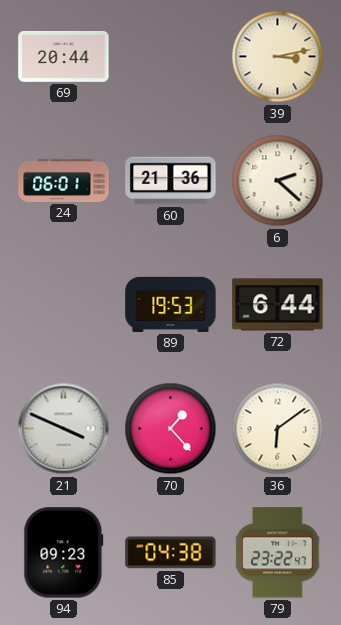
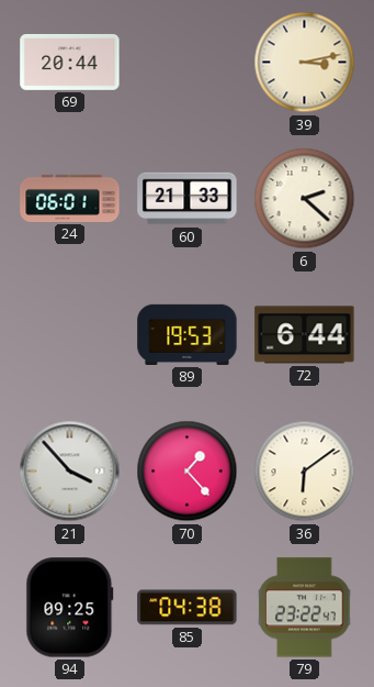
60: 21:36 -> 21:33 (188, 199)
21: 3:49 -> 3:53 (70, 472)
94: 09:23 -> 09:25 (70, 608)
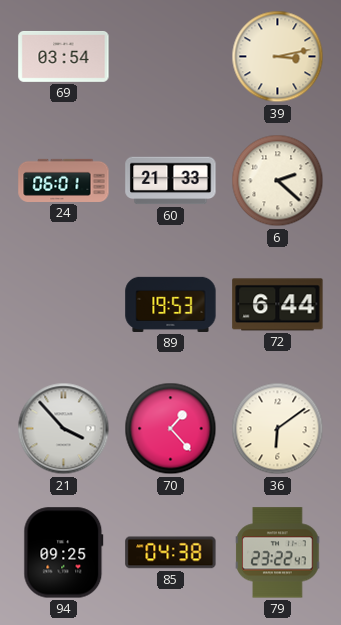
69: 20:44 -> 03:54 (64, 56)
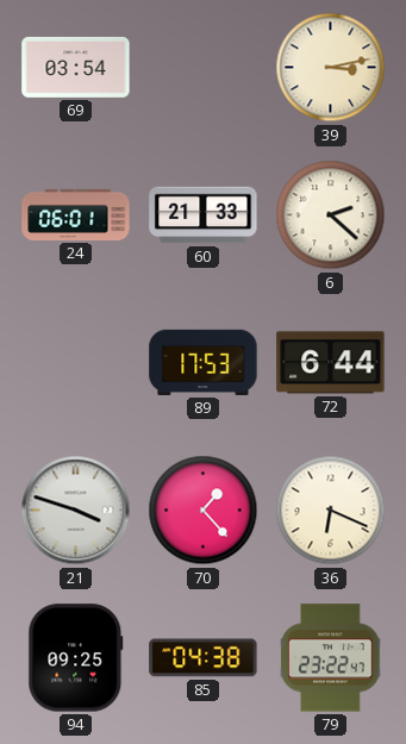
89: 19:53 -> 17:53 (204, 362)
21: 3:53 -> 3:48 (76, 511)
36: 6:09 -> 6:19 (331, 511)
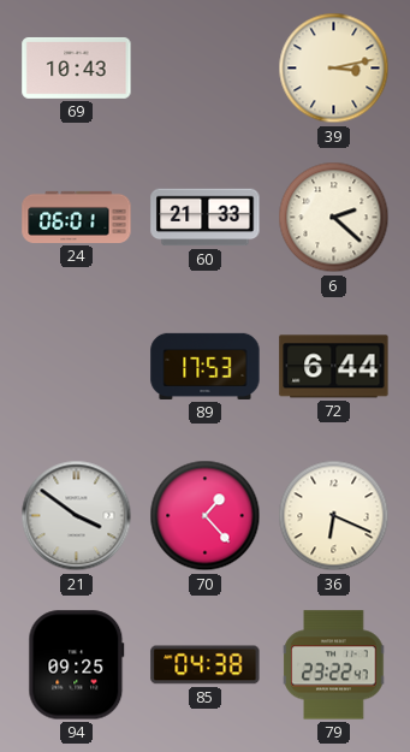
69: 03:54 -> 10:43 (77, 67)
21: 3:48 -> 3:51 (77, 516)
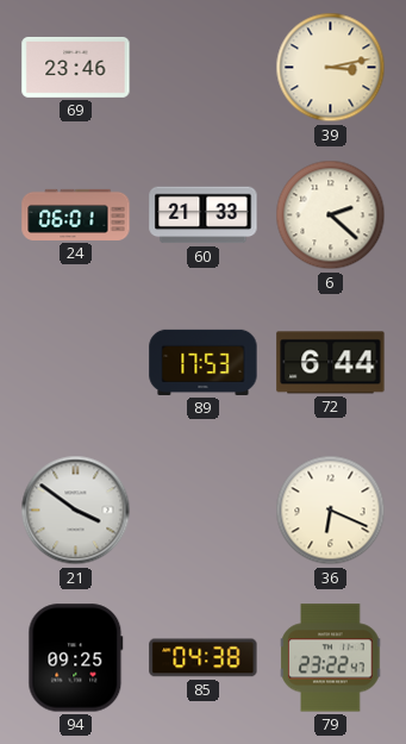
69: 10:43 -> 23:46 (76, 67)
70: 1:23 -> none (206, 516)
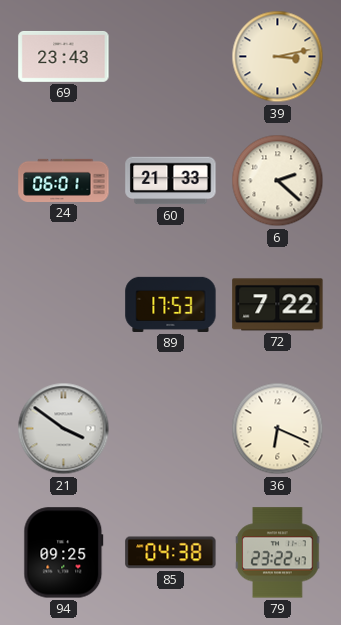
69: 23:46 -> 23:43 (64, 56)
72: 6:44 -> 7:22 (278, 305)
